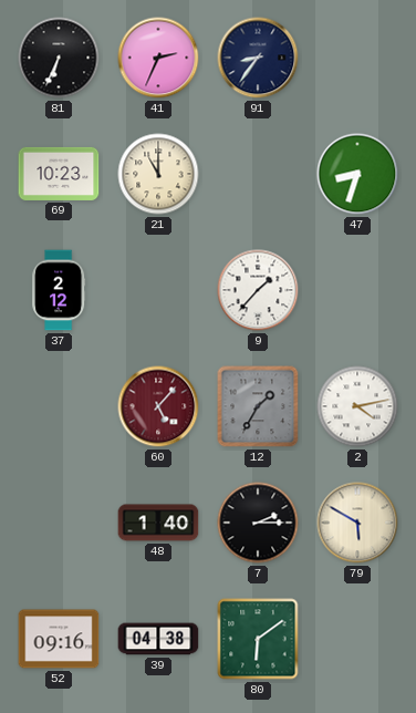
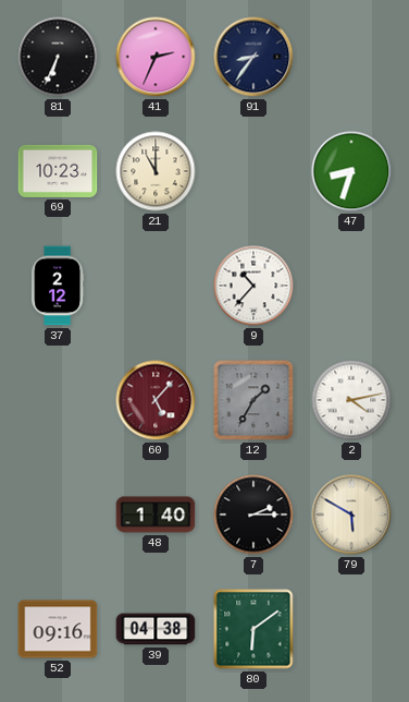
9: 1:37 -> 10:37 (253, 286)
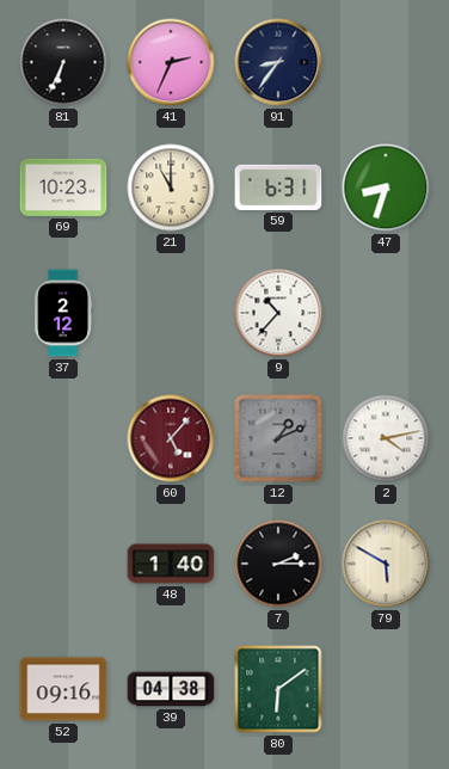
59: none -> 6:31 (278, 187)
12: 1:35 -> 1:11 (278, 438)
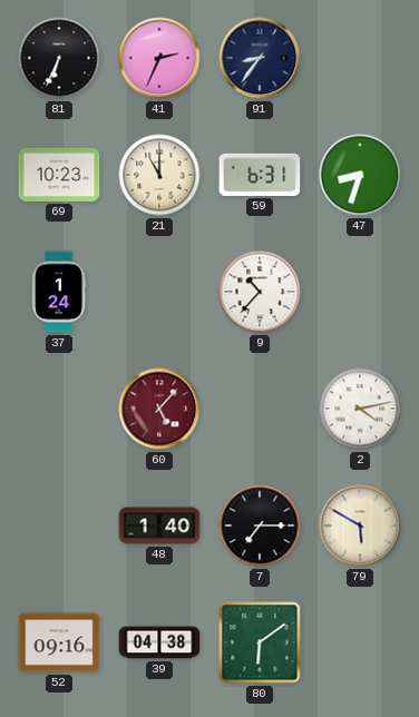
37: 2:12 -> 1:24 (59, 292)
12: 1:11 -> none (278, 438)
7: 2:15 -> 7:15 (260, 526)
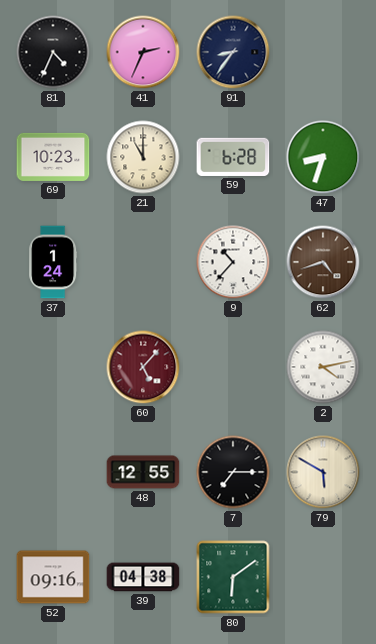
81: 6:34 -> 4:34 (53, 52)
59: 6:31 -> 6:28 (233, 157)
62: none -> 4:42 (323, 262)
48: 1:40 -> 12:55 (143, 472)
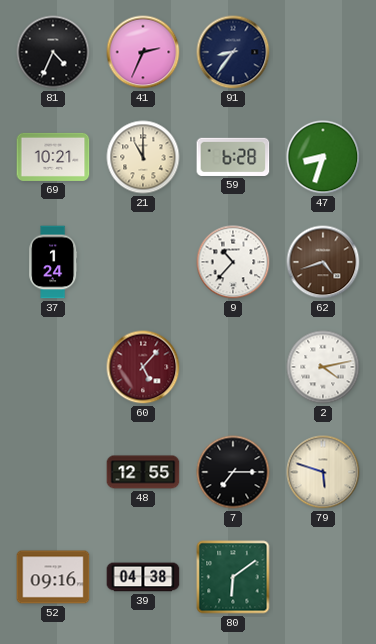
69: 10:23 -> 10:21 (53, 157)
79: 5:50 -> 5:48 (323, 472)
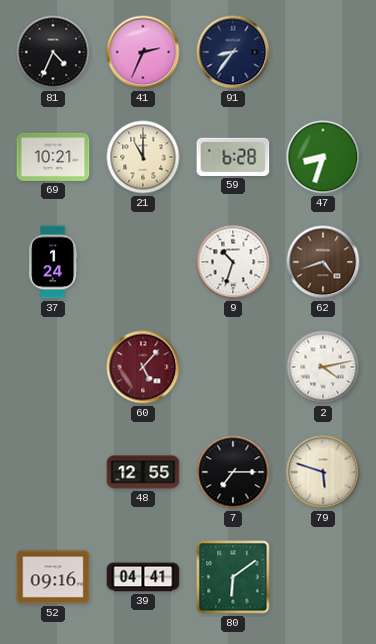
9: 10:37 -> 10:33 (233, 262)
39: 04:38 -> 04:41 (143, 577)
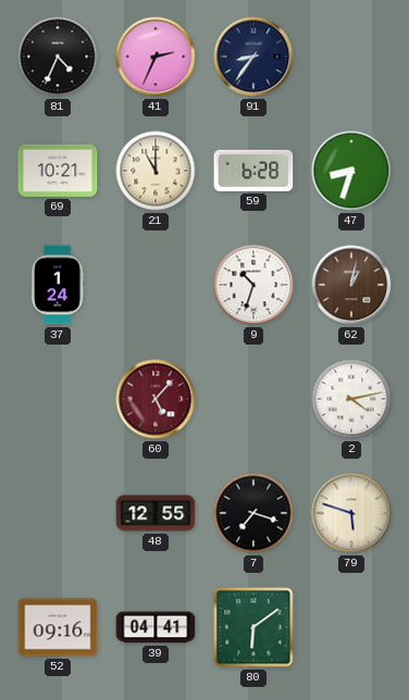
62: 4:42 -> 1:02 (351, 285)
7: 7:15 -> 7:18 (253, 513)
